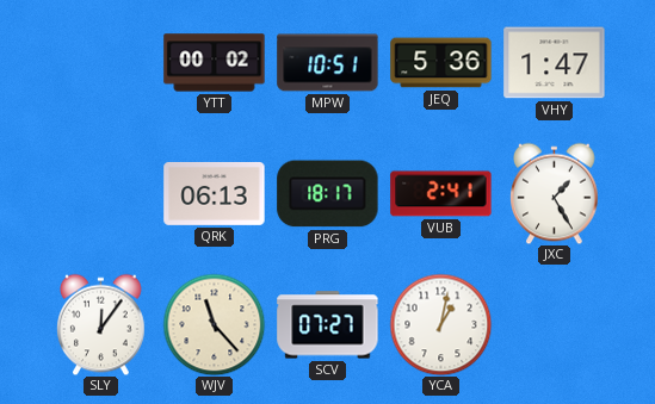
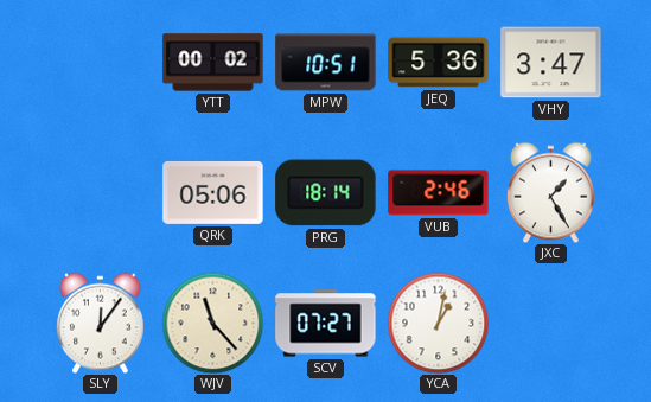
VHY: 1:47 -> 3:47 (551, 63)
QRK: 06:13 -> 05:06 (213, 192)
PRG: 18:17 -> 18:14 (326, 193)
VUB: 2:41 -> 2:46 (439, 193)
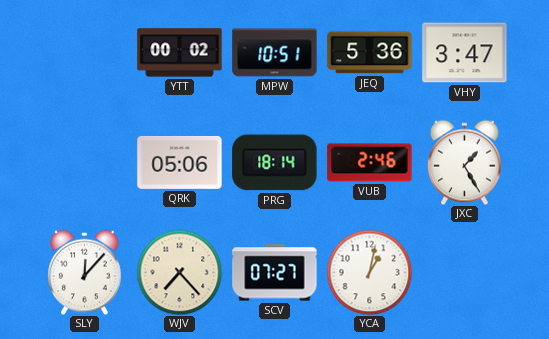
SLY: 12:06 -> 12:07 (85, 272)
WJV: 11:23 -> 7:23 (179, 272)
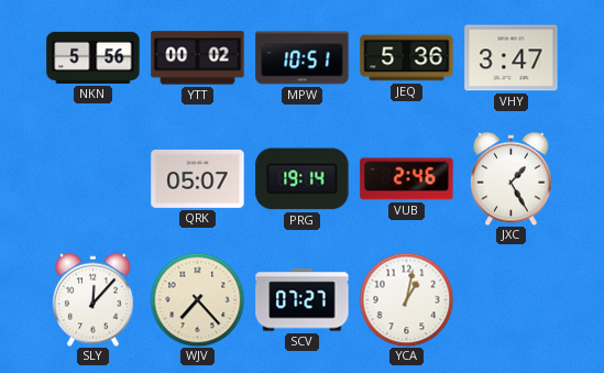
NKN: none -> 5:56 (94, 57)
QRK: 05:06 -> 05:07 (198, 178)
PRG: 18:14 -> 19:14 (303, 179)
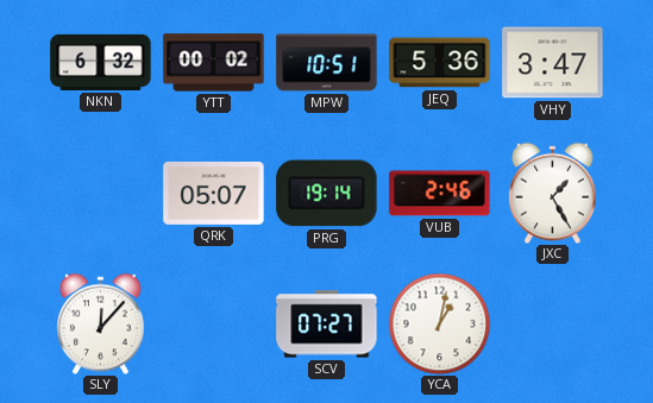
NKN: 5:56 -> 6:32 (101, 62)
WJV: 7:23 -> none (197, 299)
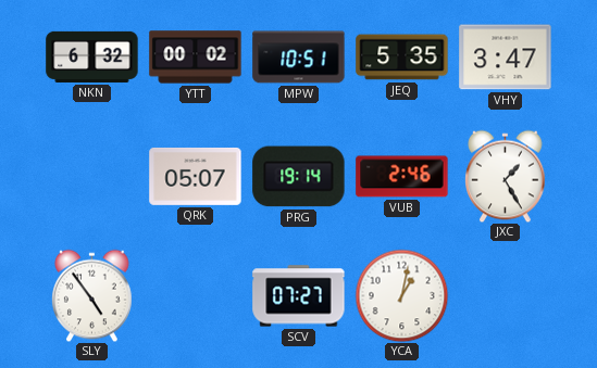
JEQ: 5:36 -> 5:35 (402, 58)
SLY: 12:07 -> 4:54 (92, 295)
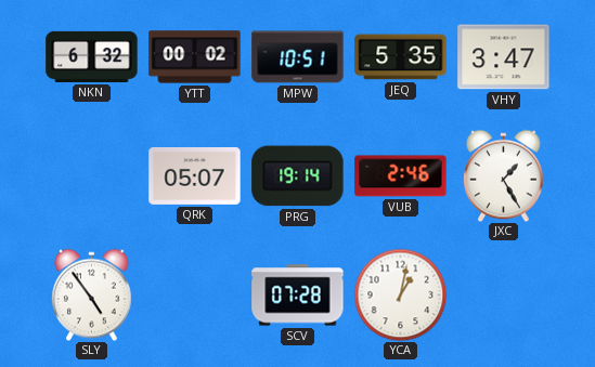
SCV: 07:27 -> 07:28 (298, 296)
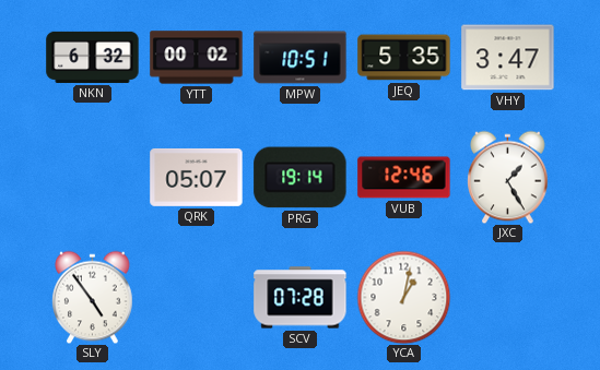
VUB: 2:46 -> 12:46 (404, 178)
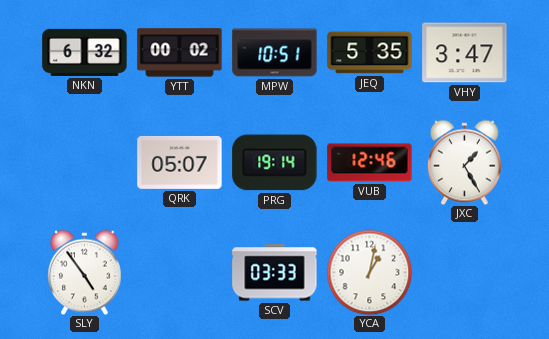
SCV: 07:28 -> 03:33 (275, 273)
